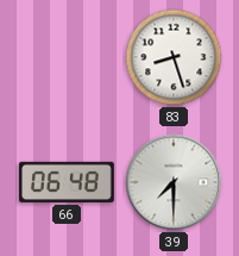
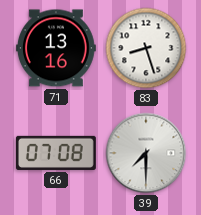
71: none -> 13:16 (56, 48)
66: 06:48 -> 07:08 (56, 153)
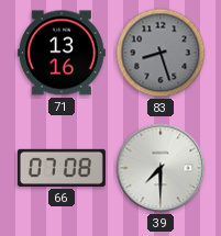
83 dial: white -> grey (161, 53)
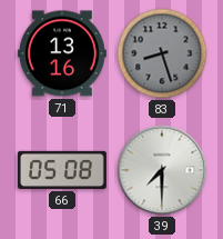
66: 07:08 -> 05:08 (62, 170)
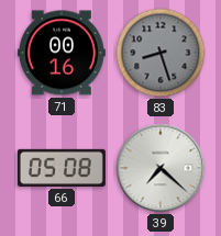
71: 13:16 -> 00:16 (62, 53)
39: 7:30 -> 7:22 (161, 168)
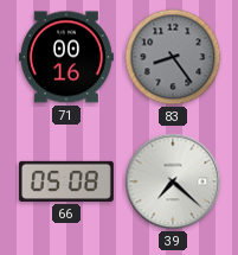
83: 8:27 -> 8:24 (173, 57)
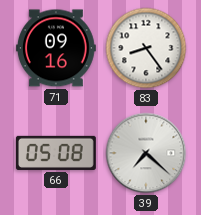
71: 00:16 -> 09:16 (56, 48)
83 dial: grey -> white (146, 48)
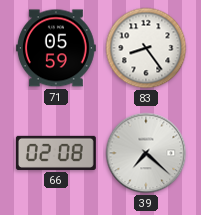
71: 09:16 -> 05:59 (56, 48)
66: 05:08 -> 02:08 (56, 153)
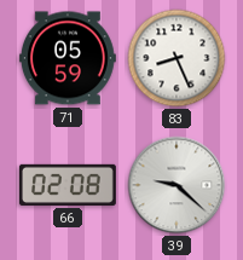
83: 8:24 -> 8:26 (177, 58)
39: 7:22 -> 9:22 (177, 185)
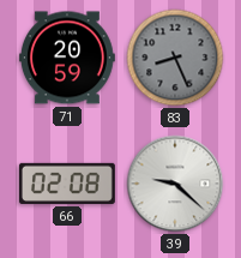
71: 05:59 -> 20:59 (67, 58)
83 dial: white -> grey (175, 58)
